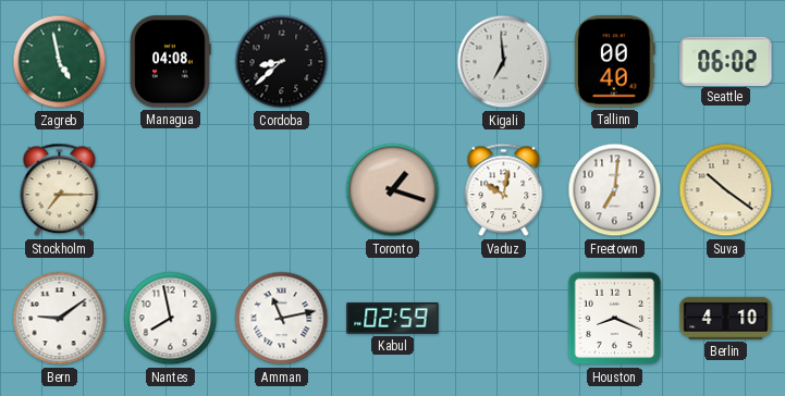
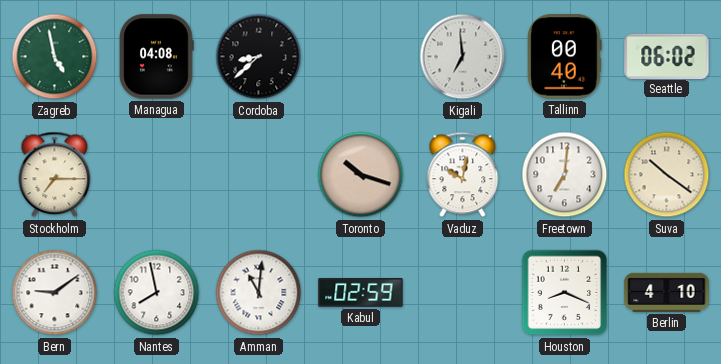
Toronto: 1:18 -> 10:18 (361, 175)
Amman: 11:13 -> 11:01 (259, 293)
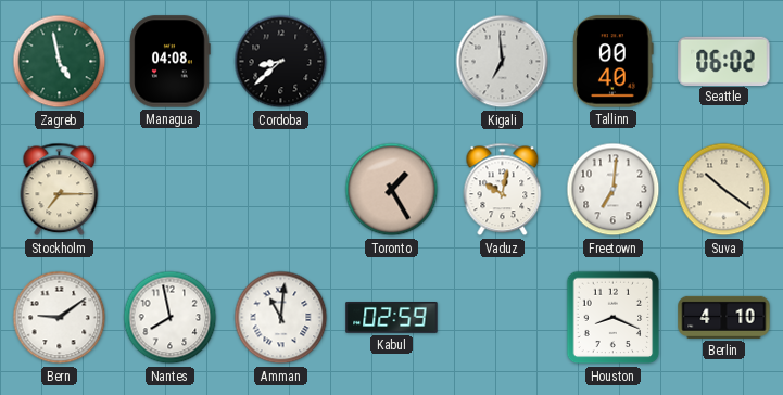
Toronto: 10:18 -> 1:25 (392, 190)
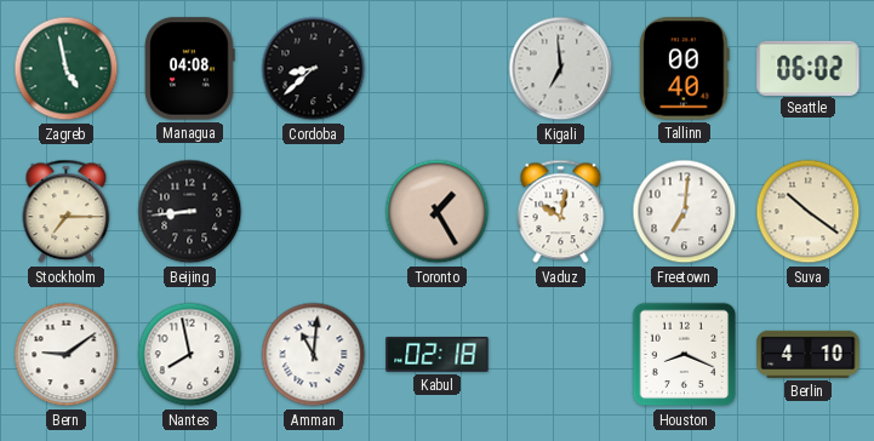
Beijing: none -> 8:44 (190, 212)
Kabul: 02:59 -> 02:18 (438, 355)
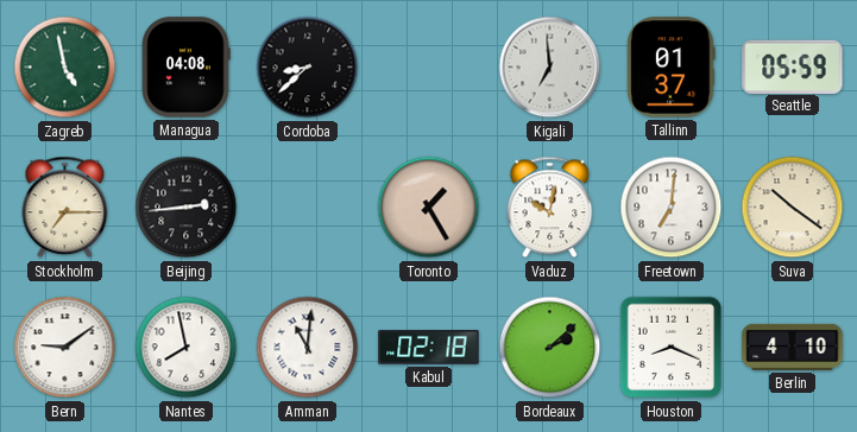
Tallinn: 00:40 -> 01:37 (672, 68)
Seattle: 06:02 -> 05:59 (793, 66)
Beijing: 8:44 -> 2:44 (187, 208)
Bordeaux: none -> 2:08 (550, 348)
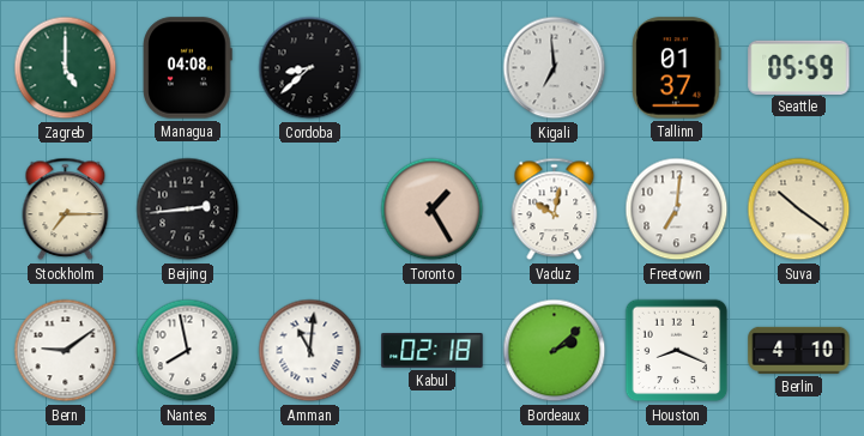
Zagreb: 4:58 -> 5:00 (66, 68)
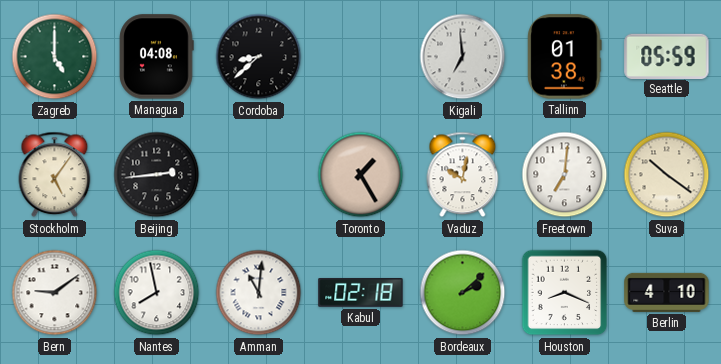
Tallinn: 01:37 -> 01:38 (565, 57)
Stockholm: 7:15 -> 5:06 (55, 175)
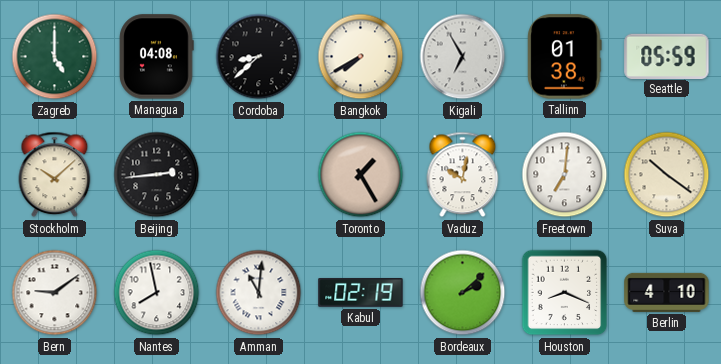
Bangkok: none -> 7:40 (361, 57)
Kigali: 6:59 -> 6:55 (463, 57)
Stockholm: 5:06 -> 10:08 (55, 175)
Kabul: 02:18 -> 02:19 (361, 293)
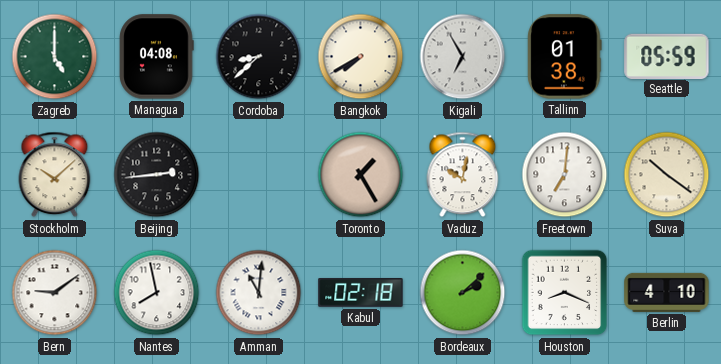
Kabul: 02:19 -> 02:18 (361, 293)
